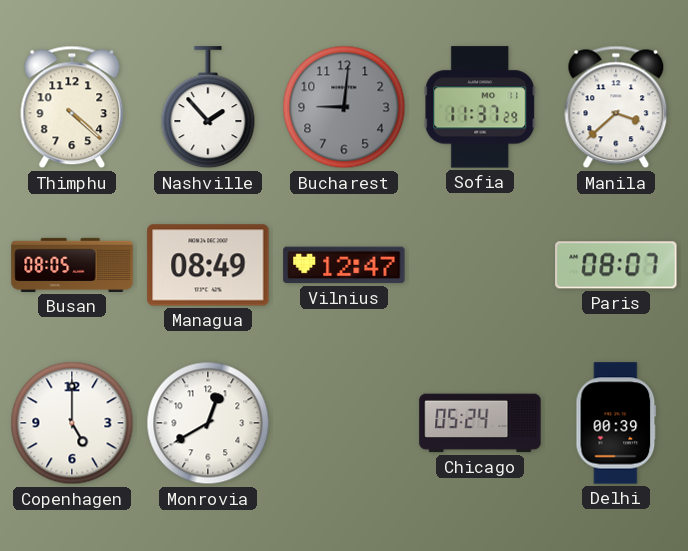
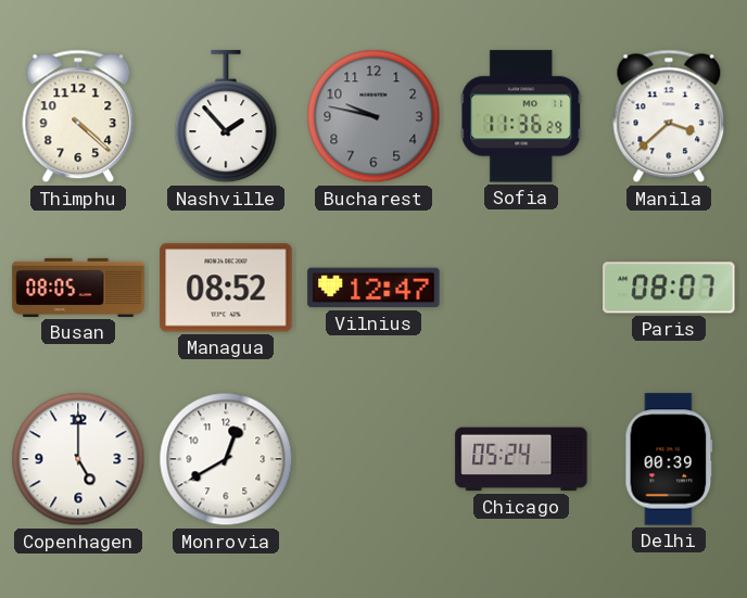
Bucharest: 9:01 -> 9:47 (373, 116)
Sofia: 11:37 -> 11:36 (521, 116)
Managua: 08:49 -> 08:52 (226, 288)
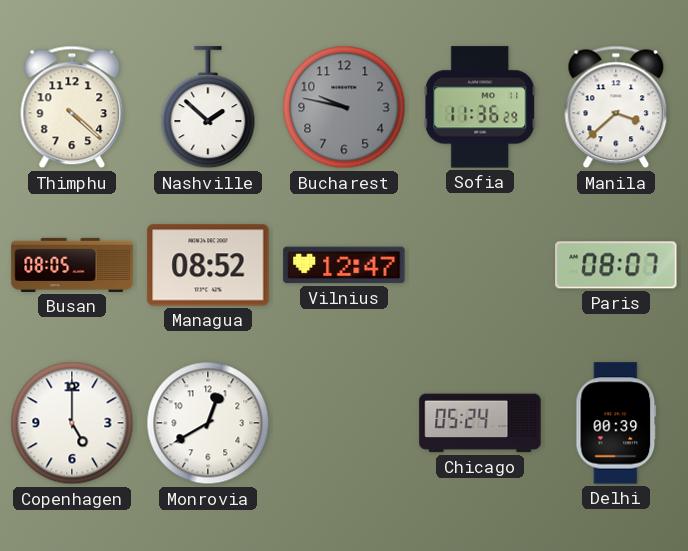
Nashville: 1:53 -> 1:52 (208, 108)
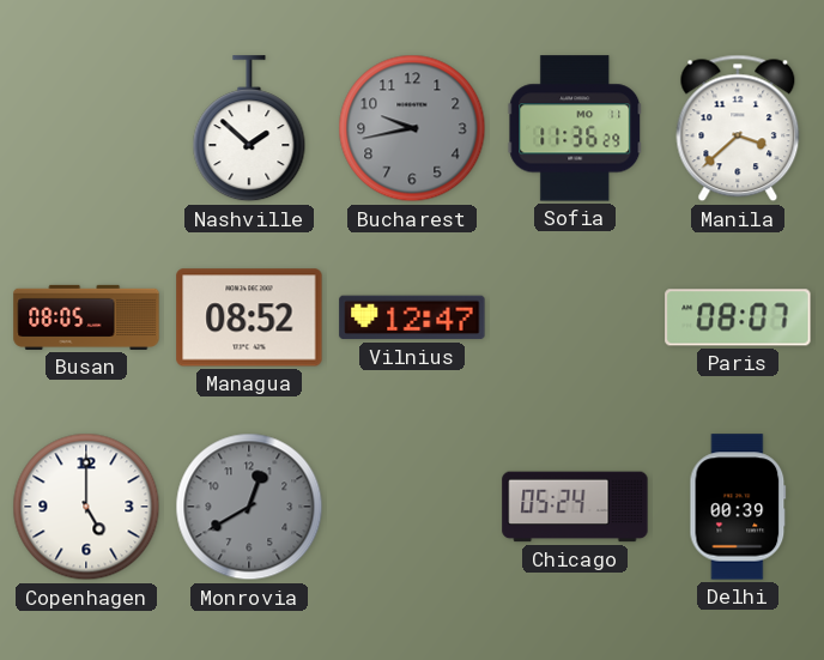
Thimphu: 4:22 -> none (72, 107)
Bucharest: 9:47 -> 9:43 (412, 128)
Monrovia dial: white -> grey (249, 507)
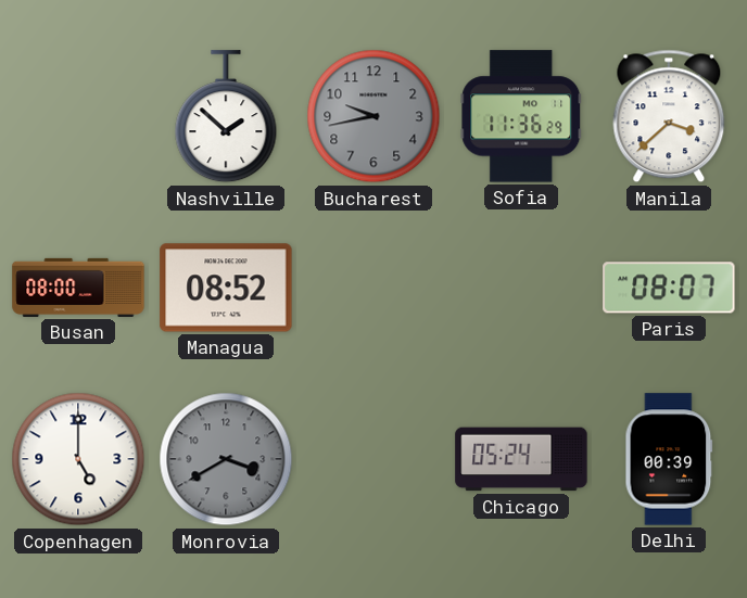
Busan: 08:05 -> 08:00 (78, 288)
Vilnius: 12:47 -> none (412, 317)
Monrovia: 12:40 -> 3:40 (226, 459)
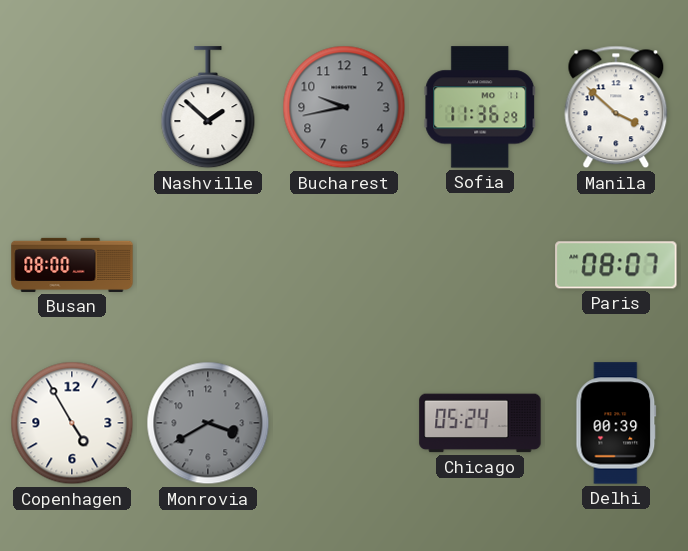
Manila: 3:38 -> 3:52 (616, 107)
Managua: 08:52 -> none (226, 288)
Copenhagen: 5:00 -> 4:55 (72, 423)
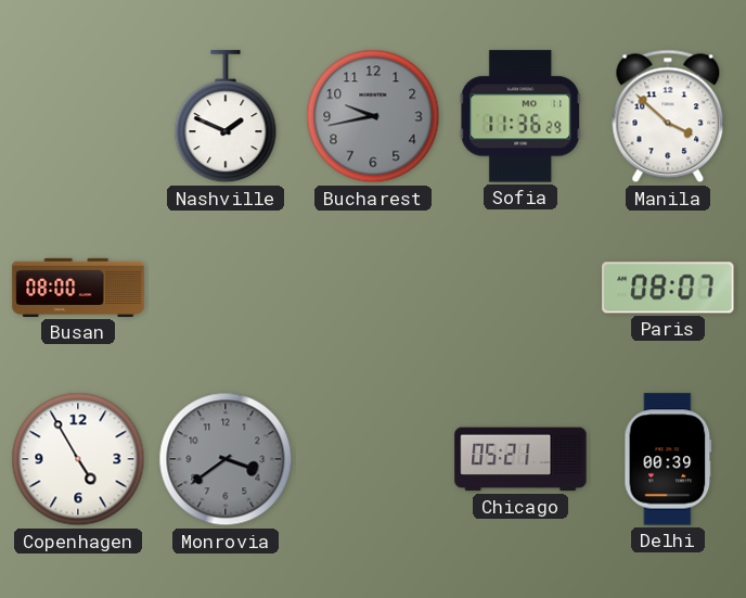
Nashville: 1:52 -> 1:49 (226, 117)
Monrovia: 3:40 -> 3:39 (226, 459)
Chicago: 05:24 -> 05:21 (520, 459)
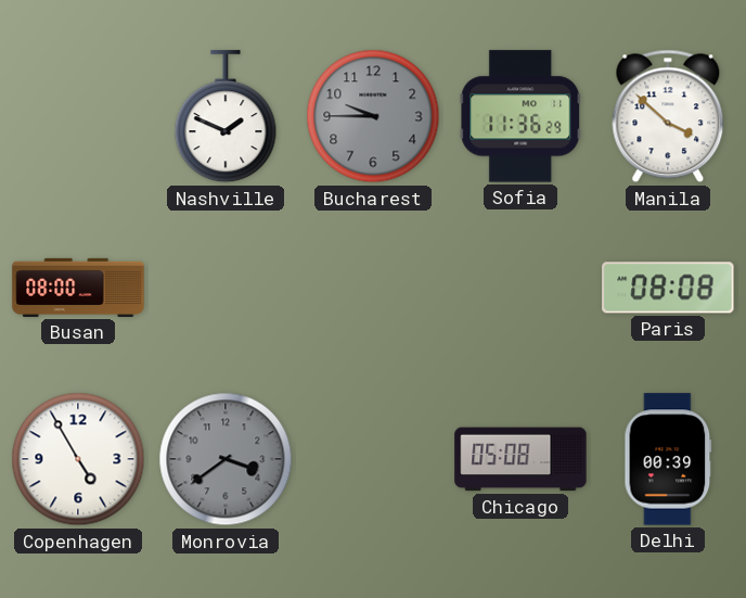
Bucharest: 9:43 -> 9:45 (373, 116)
Paris: 08:07 -> 08:08 (668, 288)
Chicago: 05:21 -> 05:08 (520, 459)
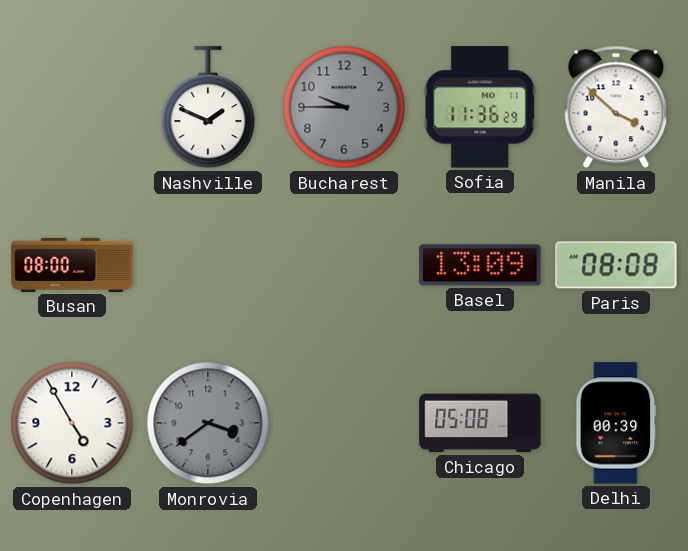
Basel: none -> 13:09 (480, 265)
